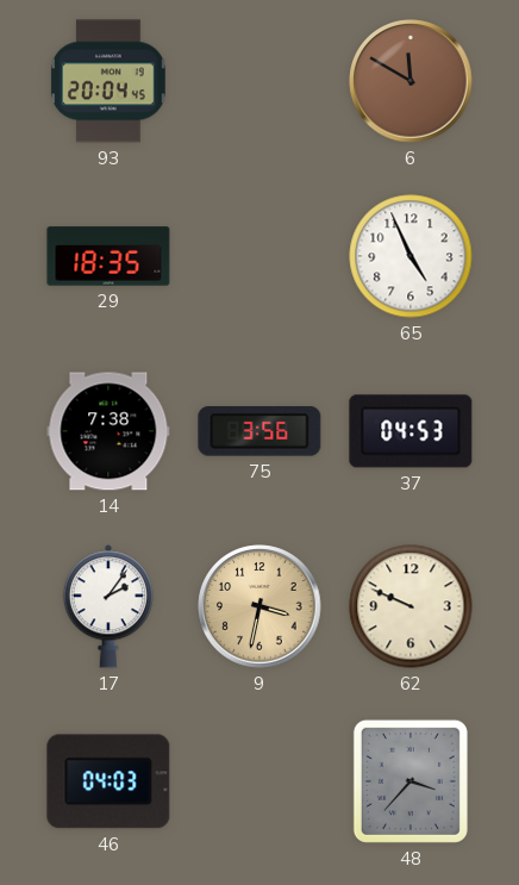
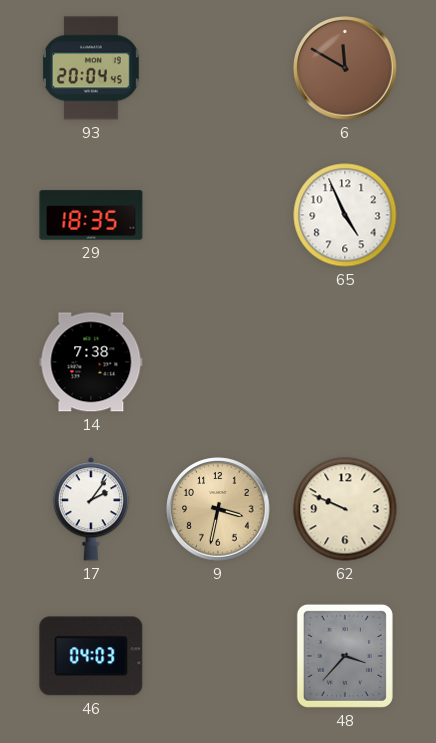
75: 3:56 -> none (259, 431)
37: 04:53 -> none (411, 431)
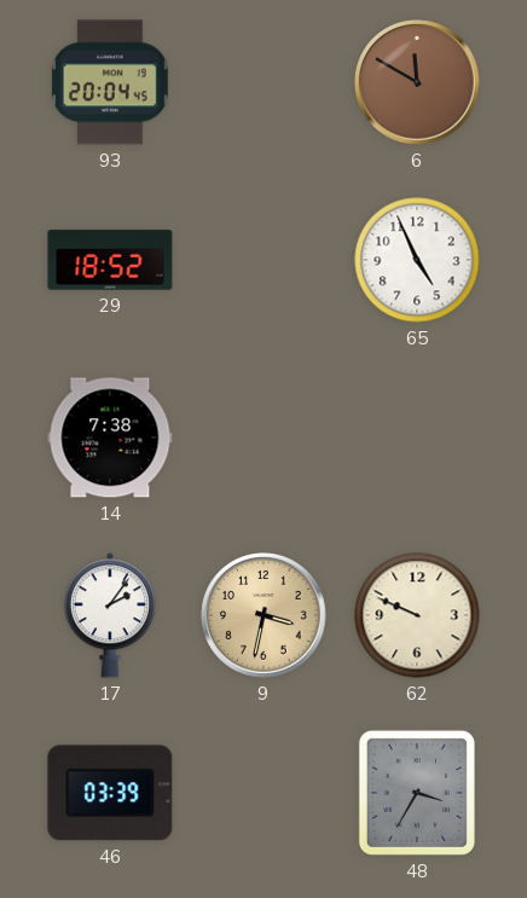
29: 18:35 -> 18:52 (110, 260)
46: 04:03 -> 03:39 (110, 793)
48: 3:37 -> 3:35 (417, 793)
